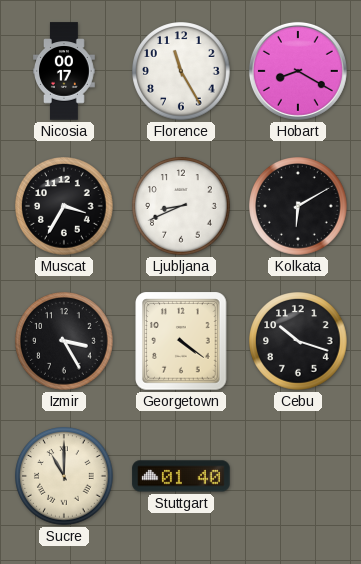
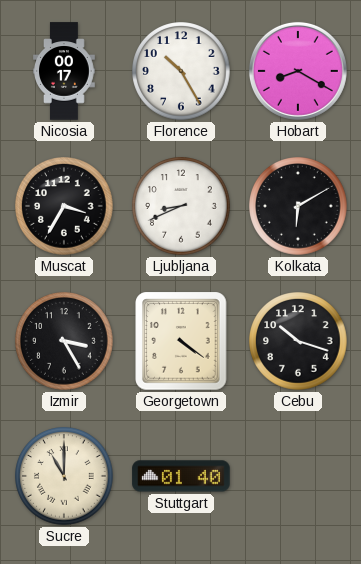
Florence: 11:25 -> 10:25 (181, 71)
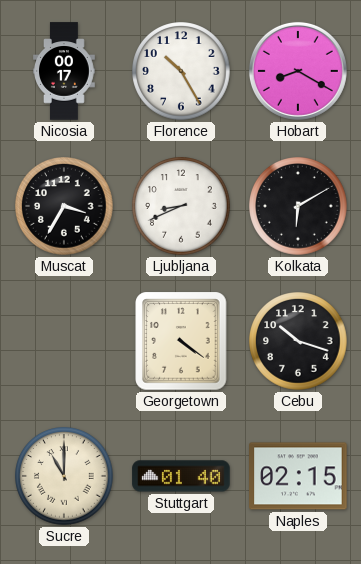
Izmir: 3:25 -> none (64, 341)
Naples: none -> 02:15 (298, 476)
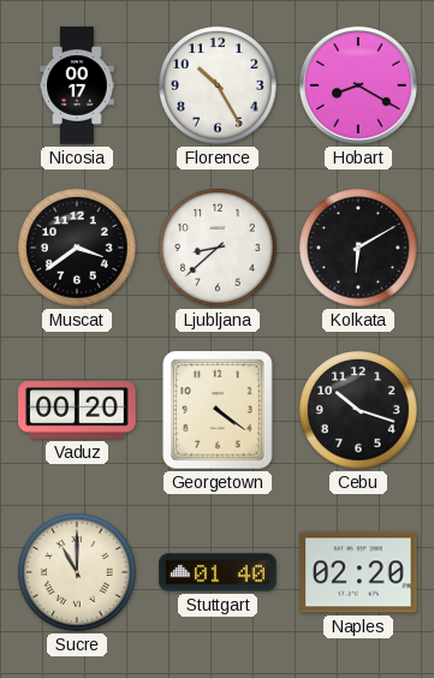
Muscat: 3:35 -> 3:39 (77, 248)
Ljubljana: 8:41 -> 8:38 (218, 248)
Vaduz: none -> 00:20 (77, 410)
Naples: 02:15 -> 02:20 (358, 572)
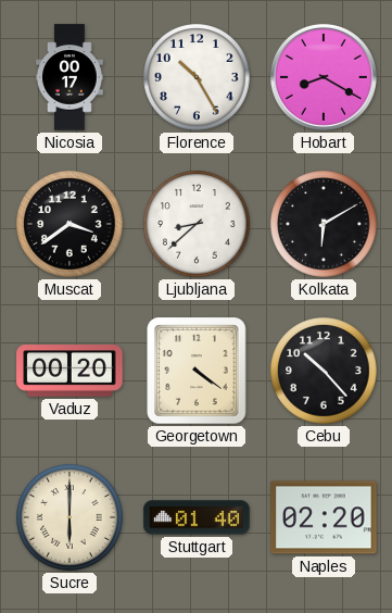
Cebu: 10:18 -> 10:23 (324, 371)
Sucre: 11:00 -> 6:00 (69, 517)
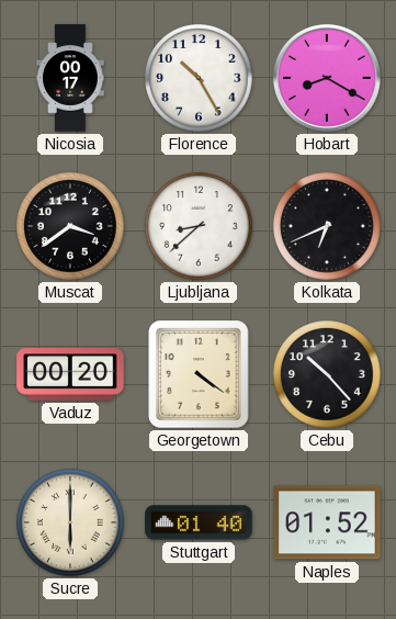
Kolkata: 6:10 -> 6:41 (327, 226)
Naples: 02:20 -> 01:52 (327, 522)
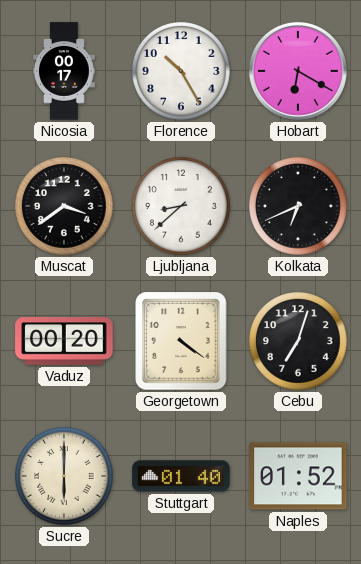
Hobart: 8:20 -> 6:20 (298, 71)
Cebu: 10:23 -> 7:03 (298, 341)
